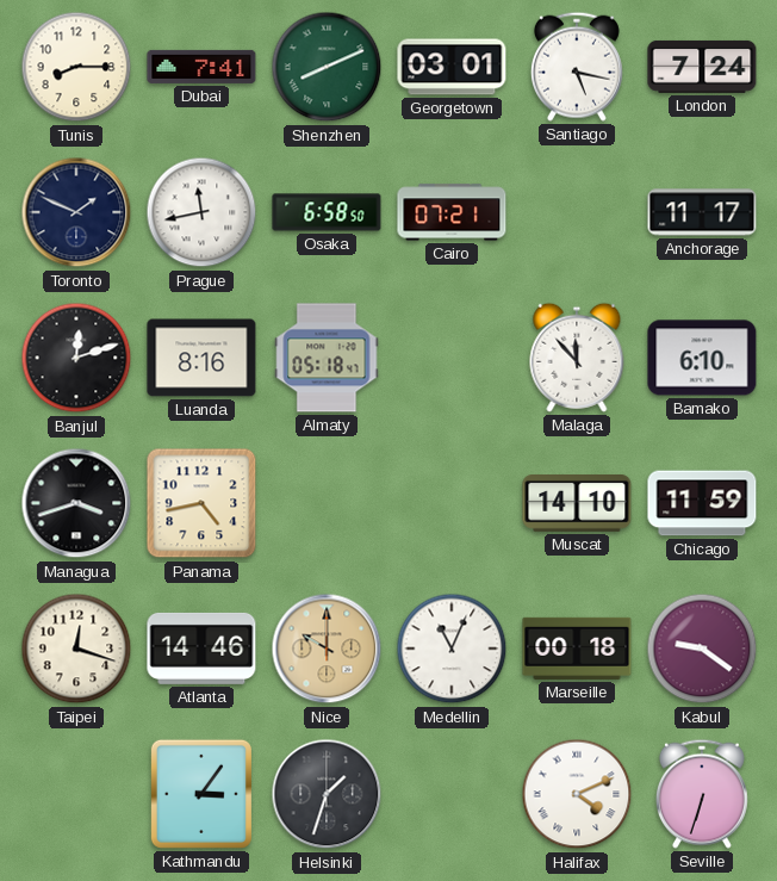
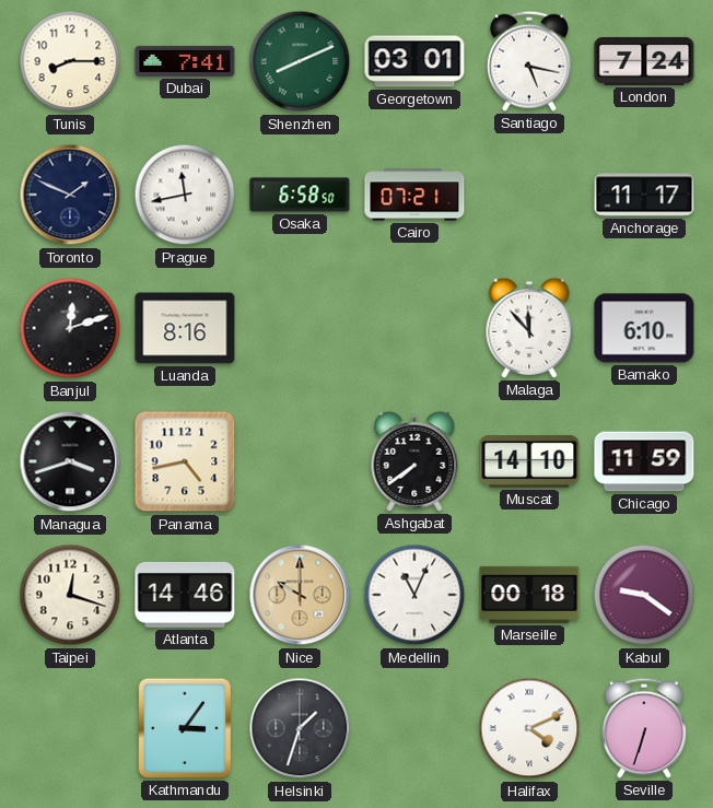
Almaty: 05:18 -> none (327, 358)
Ashgabat: none -> 7:39 (414, 461)
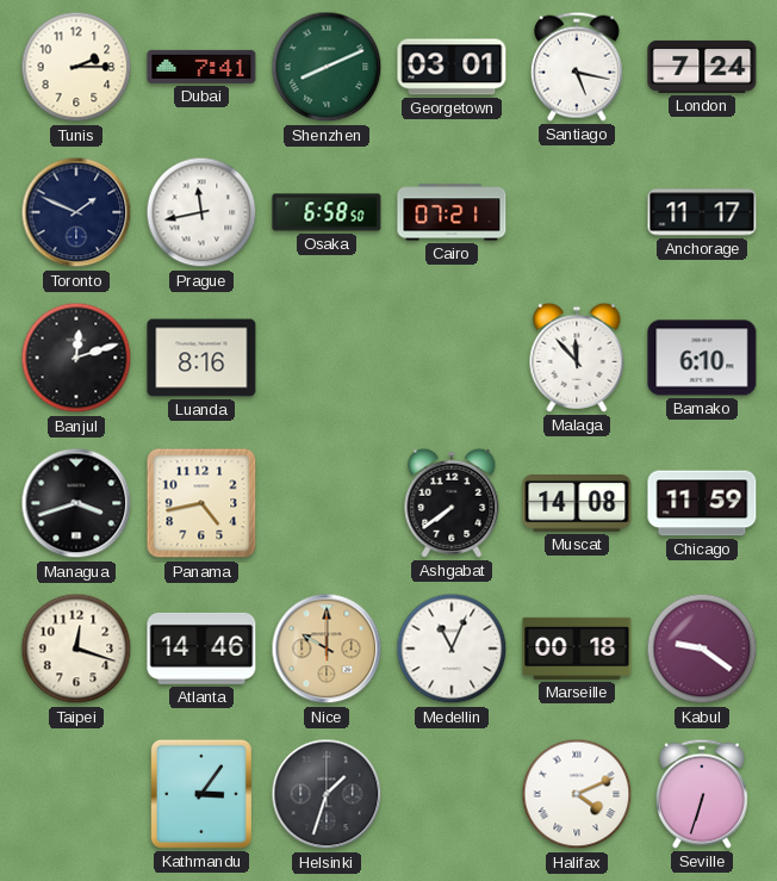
Tunis: 8:15 -> 2:15 (76, 67)
Muscat: 14:10 -> 14:08 (577, 504)
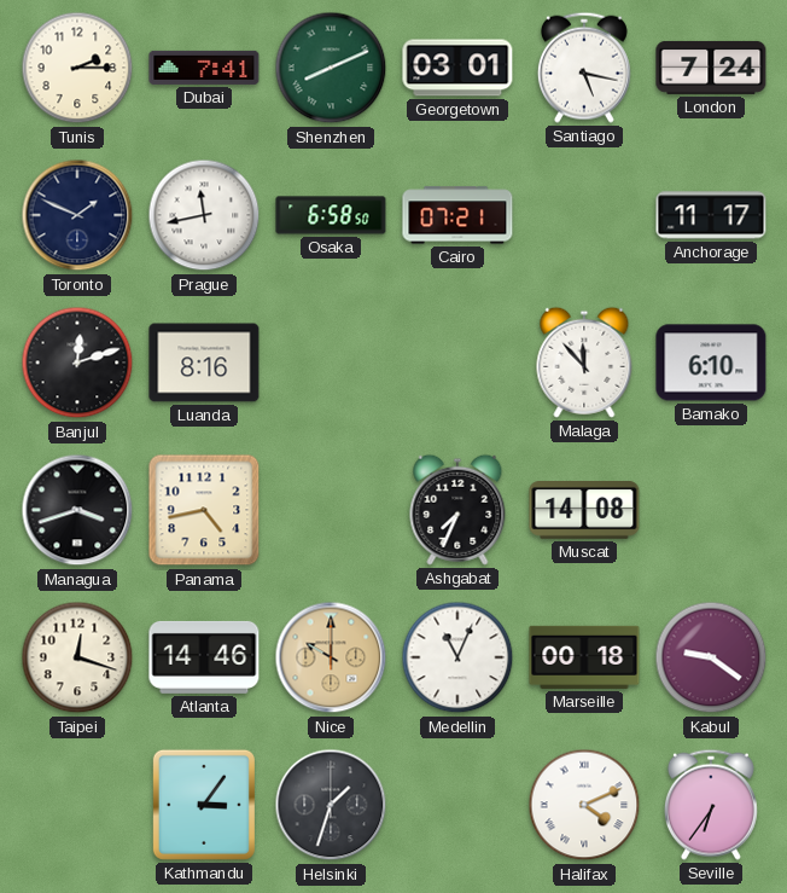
Ashgabat: 7:39 -> 7:34 (457, 510)
Chicago: 11:59 -> none (702, 503)
Seville: 6:33 -> 6:36 (711, 805)
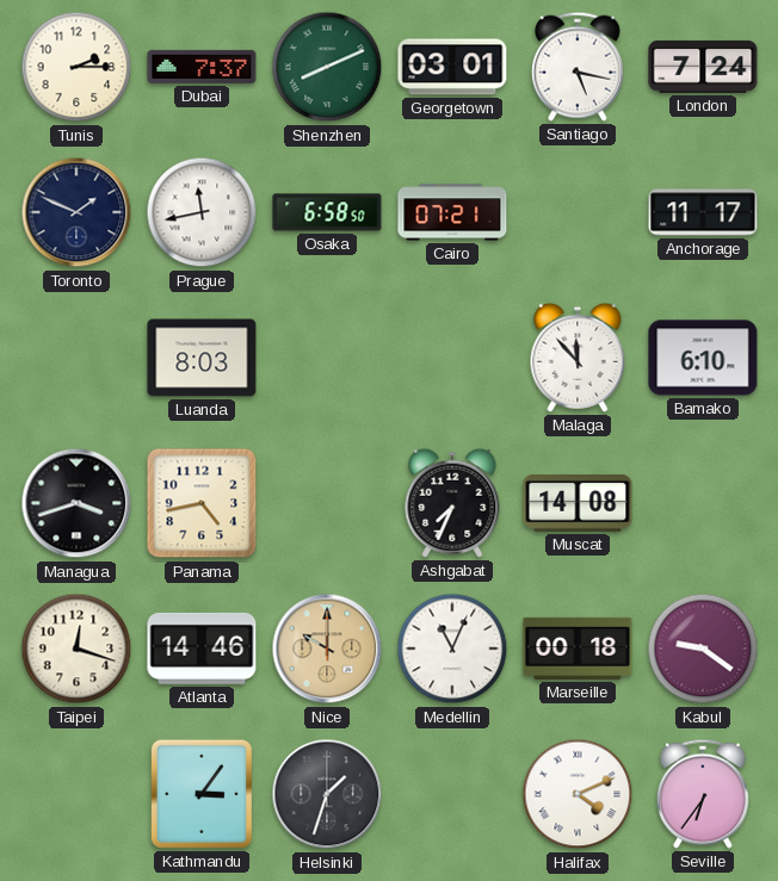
Dubai: 7:41 -> 7:37 (202, 67)
Banjul: 12:12 -> none (77, 363)
Luanda: 8:16 -> 8:03 (202, 358)
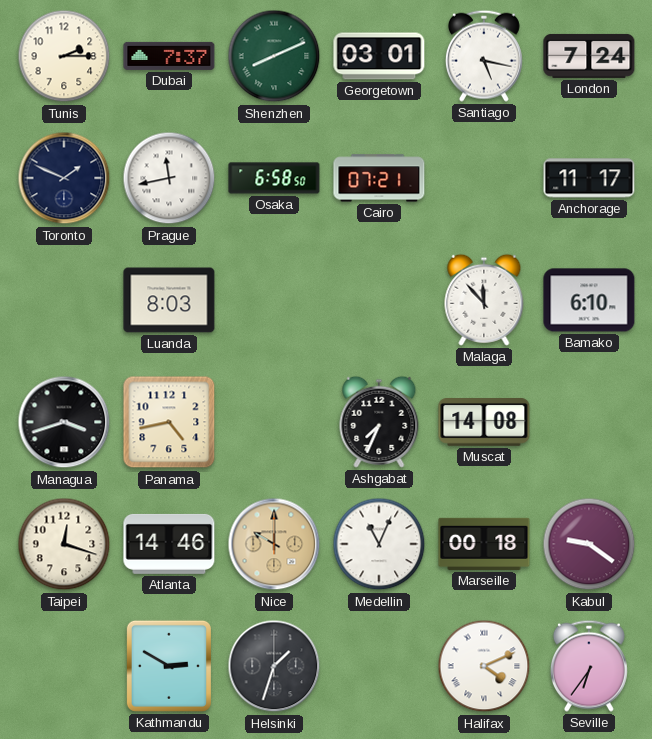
Kathmandu: 3:06 -> 2:50 (169, 666)
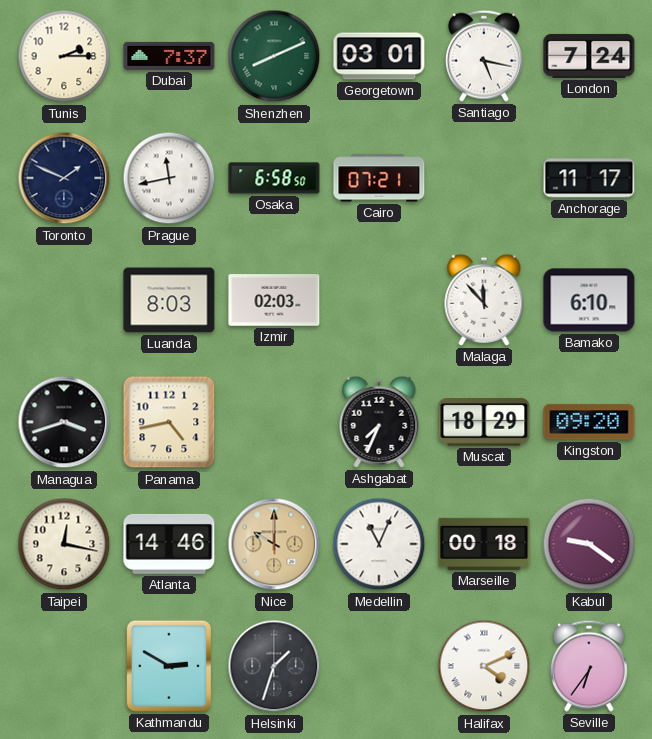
Izmir: none -> 02:03 (274, 300)
Muscat: 14:08 -> 18:29 (484, 423)
Kingston: none -> 09:20 (589, 422)
Taipei: 12:18 -> 12:17 (64, 544)
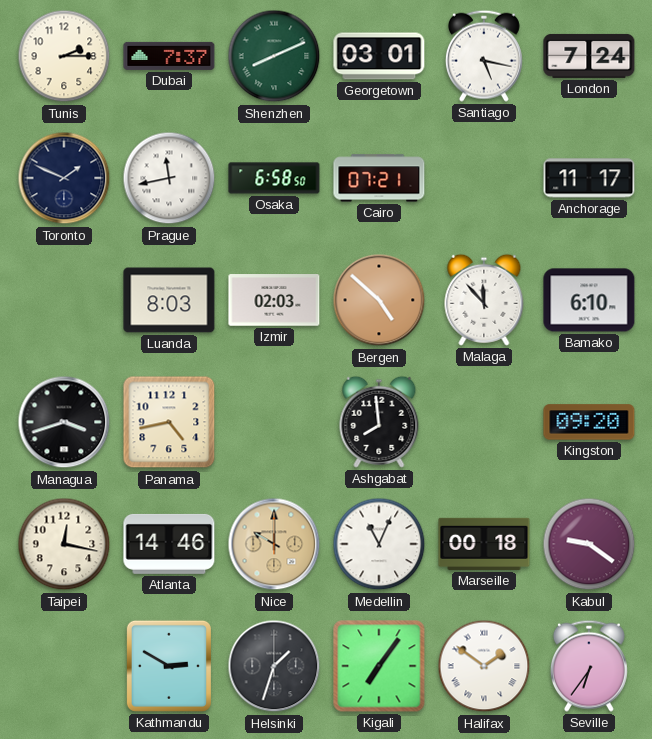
Bergen: none -> 4:52 (379, 300)
Ashgabat: 7:34 -> 7:59 (379, 422)
Muscat: 18:29 -> none (484, 423)
Kigali: none -> 7:06 (379, 666)
Halifax: 4:11 -> 1:51 (484, 666)
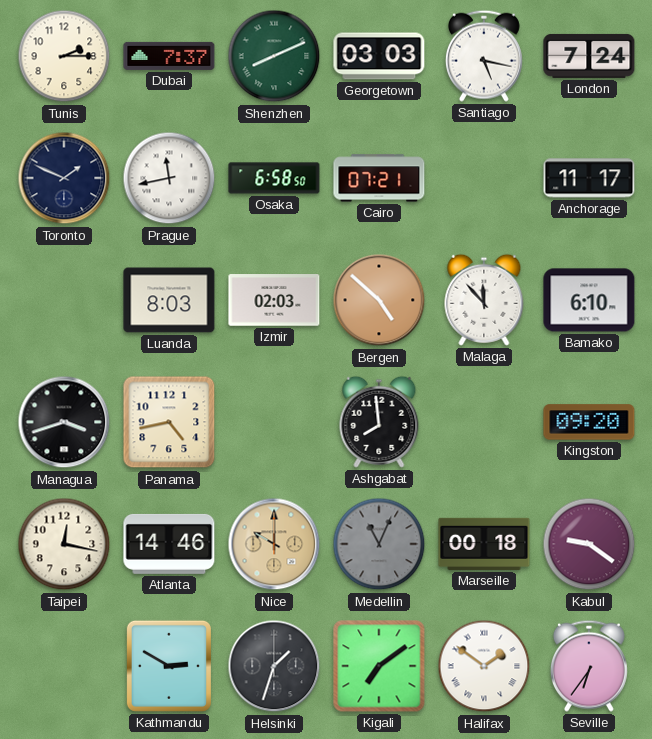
Georgetown: 03:01 -> 03:03 (379, 56)
Medellin dial: white -> grey (379, 544)
Kigali: 7:06 -> 7:09 (379, 666)
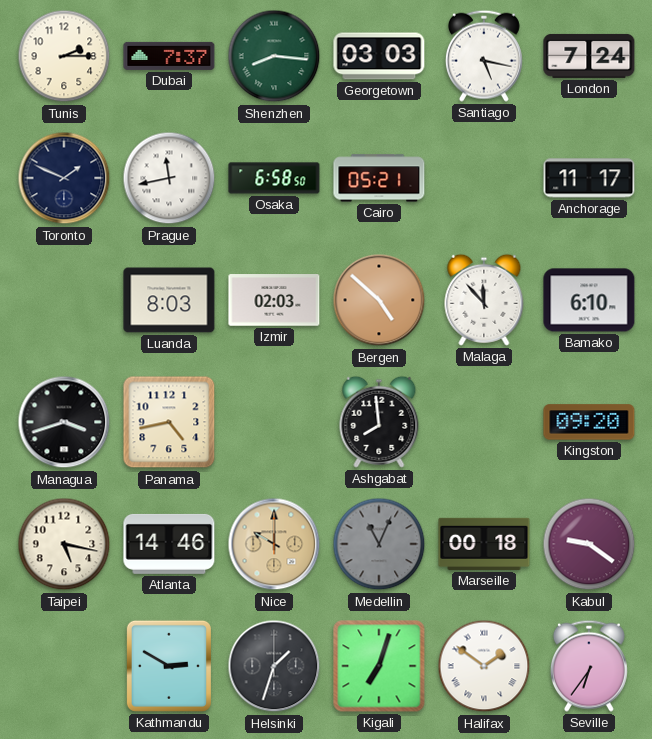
Shenzhen: 8:11 -> 8:16 (274, 56)
Cairo: 07:21 -> 05:21 (379, 178)
Taipei: 12:17 -> 5:17 (64, 544)
Kigali: 7:09 -> 7:03 (379, 666)
